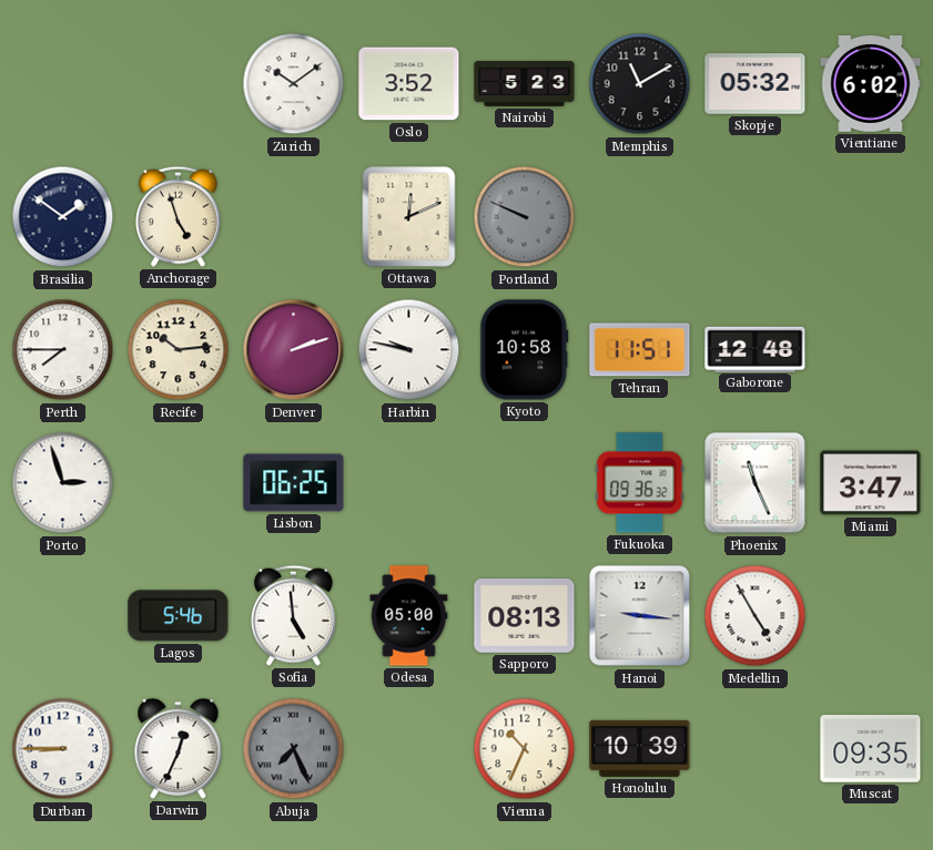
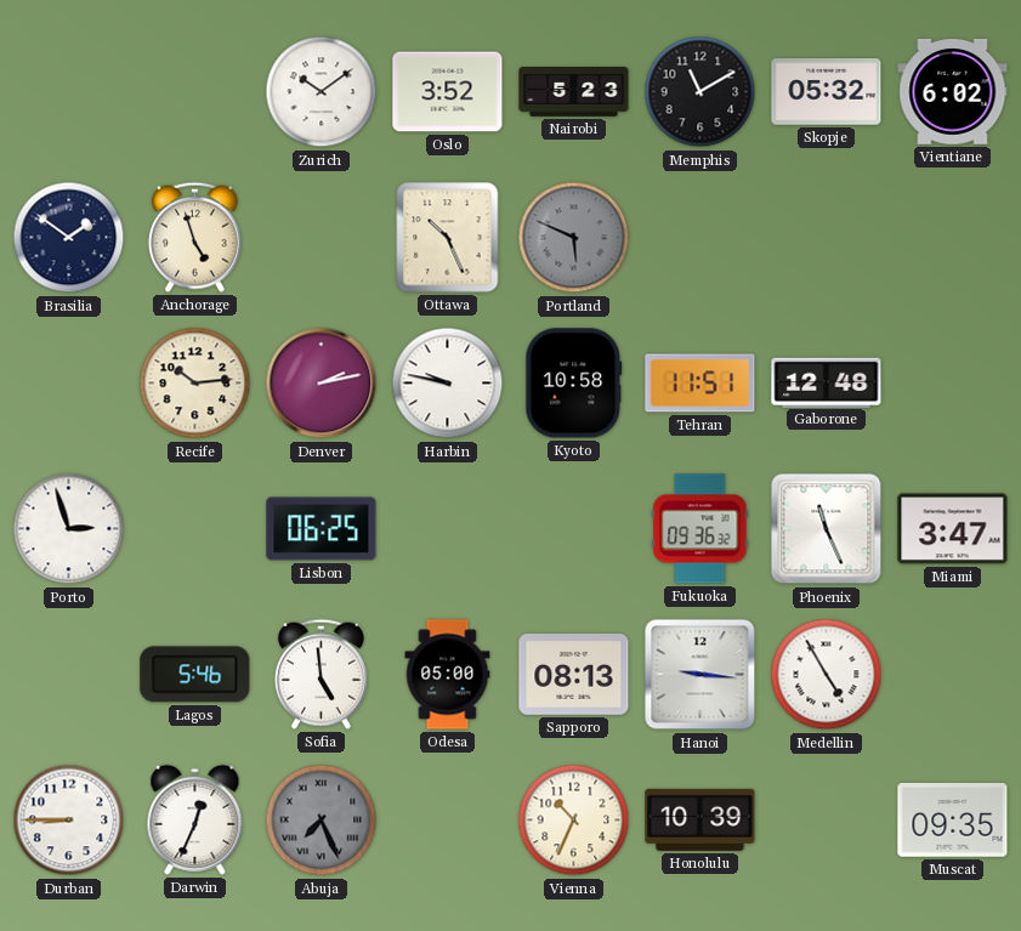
Ottawa: 12:11 -> 10:26 (448, 238)
Portland: 9:49 -> 5:49 (574, 238)
Perth: 7:45 -> none (63, 350)
Denver: 2:12 -> 2:13 (322, 384)
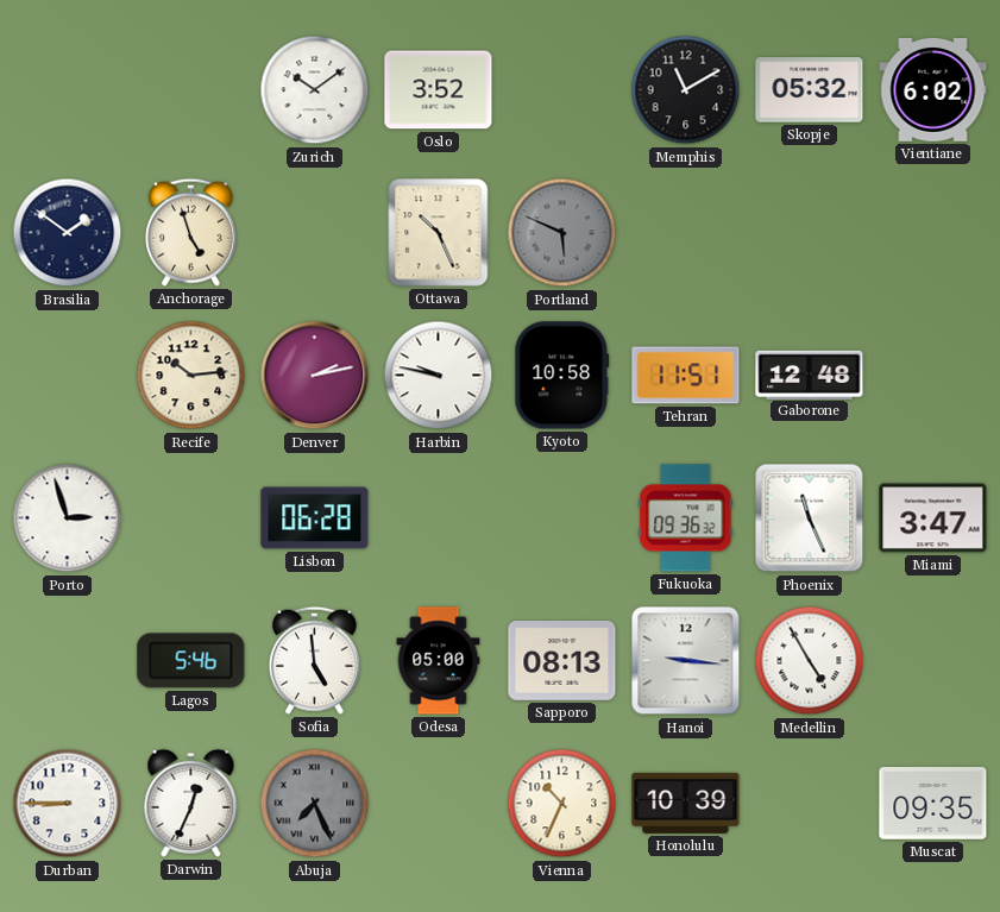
Nairobi: 5:23 -> none (574, 92)
Lisbon: 06:25 -> 06:28 (315, 518)
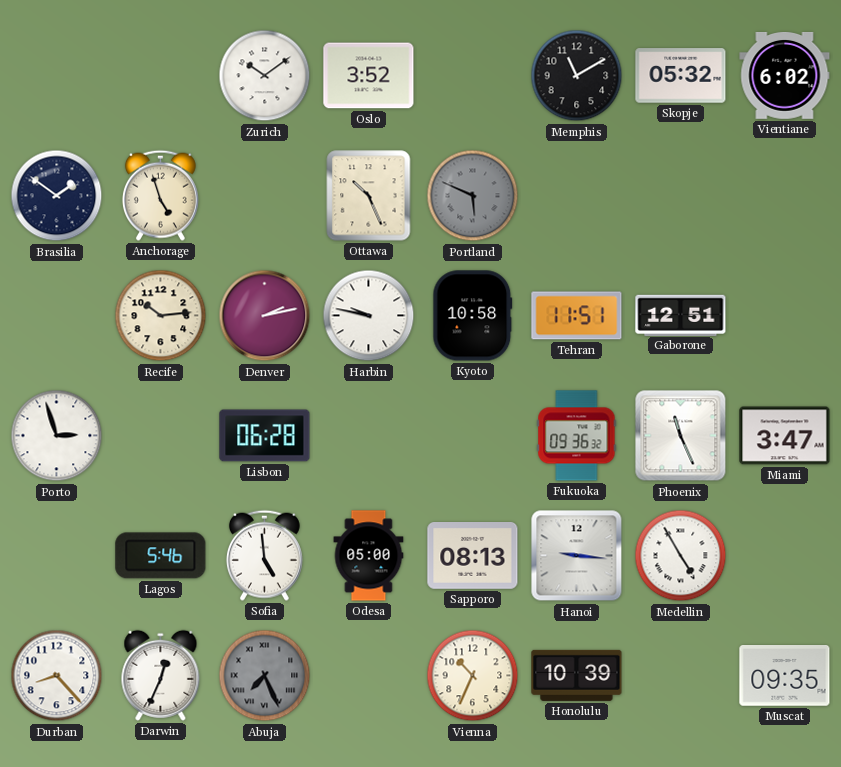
Gaborone: 12:48 -> 12:51 (681, 315)
Durban: 8:45 -> 8:23 (57, 676)
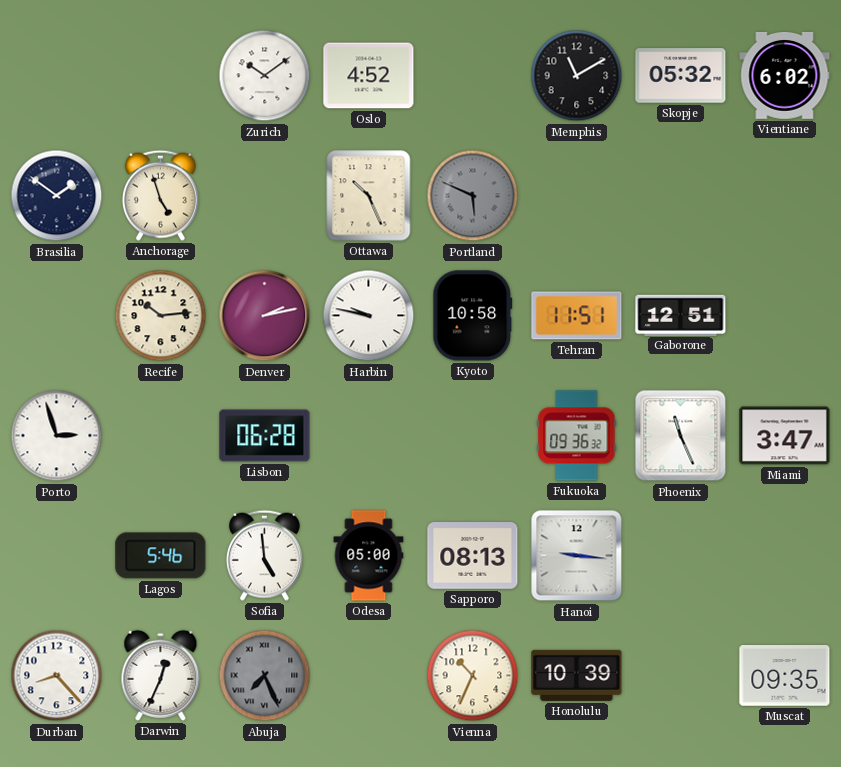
Oslo: 3:52 -> 4:52 (369, 76)
Medellin: 4:55 -> none (681, 556)
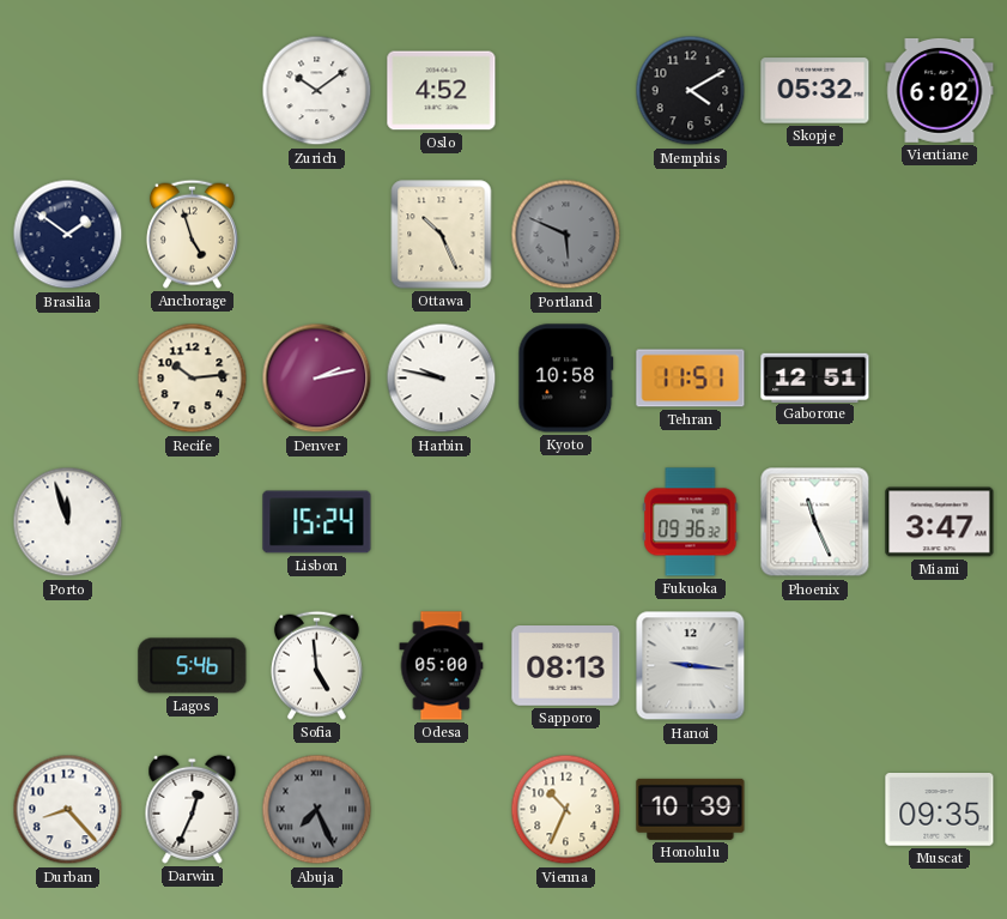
Memphis: 11:10 -> 4:10 (691, 91)
Porto: 2:57 -> 11:57 (68, 522)
Lisbon: 06:28 -> 15:24 (317, 522)
